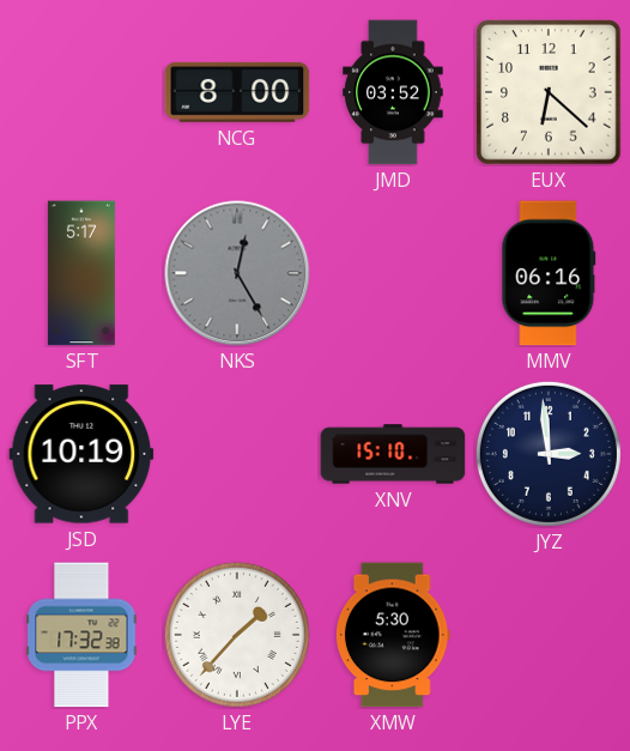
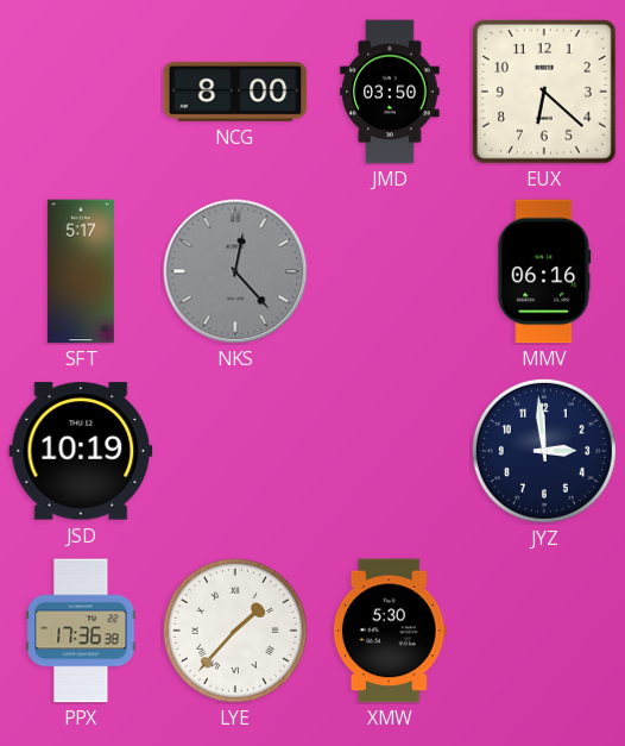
JMD: 03:52 -> 03:50 (390, 92)
NKS: 12:25 -> 12:23 (235, 271)
XNV: 15:10 -> none (393, 454)
PPX: 17:32 -> 17:36 (81, 631)
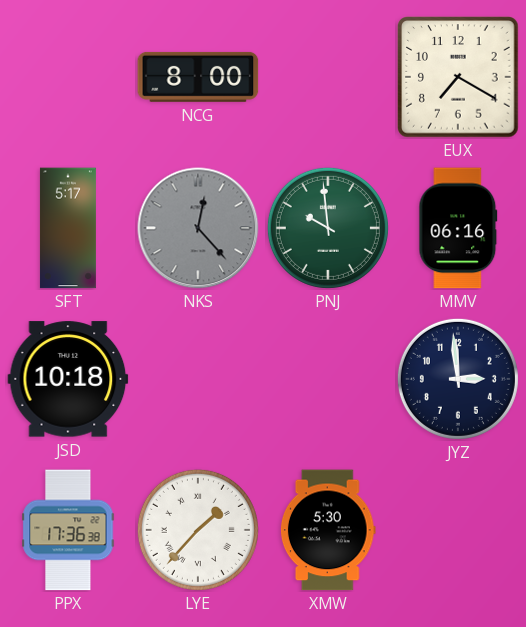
JMD: 03:50 -> none (390, 92)
EUX: 6:22 -> 7:20 (458, 77)
PNJ: none -> 9:59 (328, 228)
JSD: 10:19 -> 10:18 (68, 379)
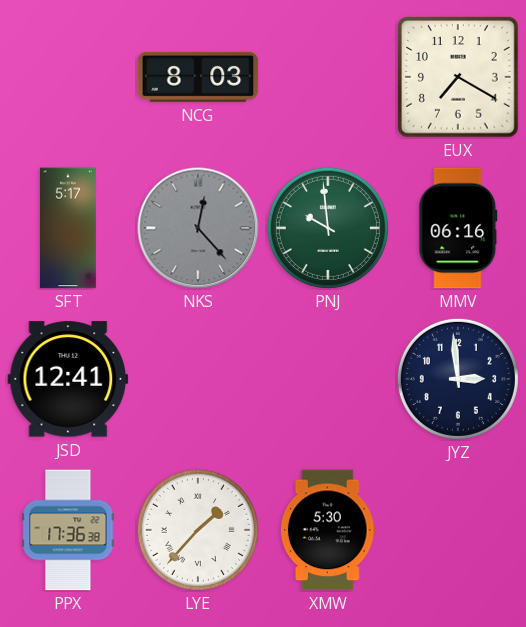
NCG: 8:00 -> 8:03 (198, 77)
JSD: 10:18 -> 12:41 (68, 379)
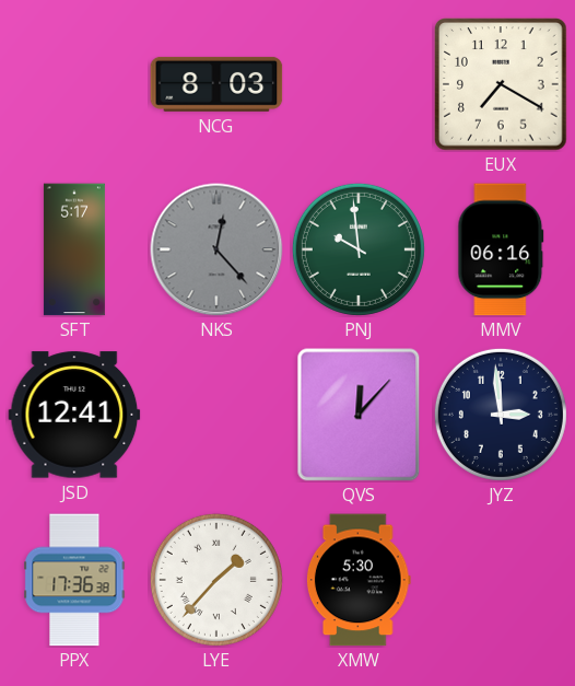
QVS: none -> 12:07 (359, 415)
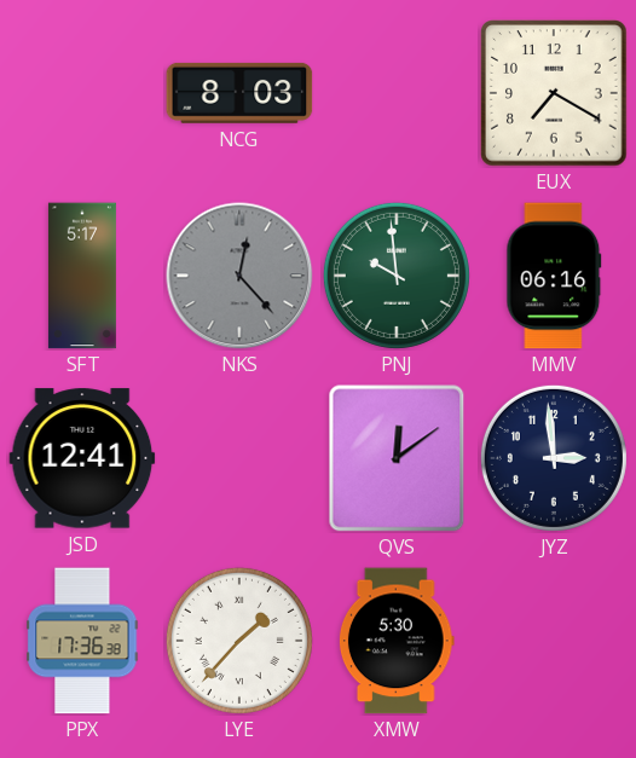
QVS: 12:07 -> 12:09 (397, 458)
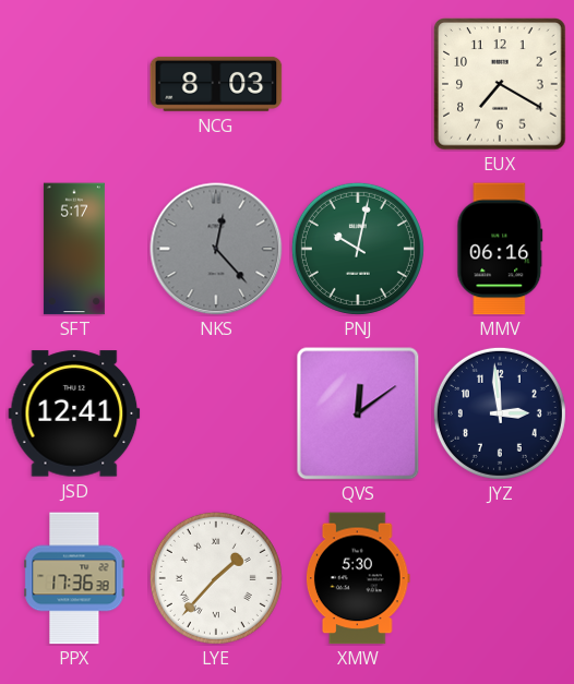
PNJ: 9:59 -> 10:02 (358, 249)
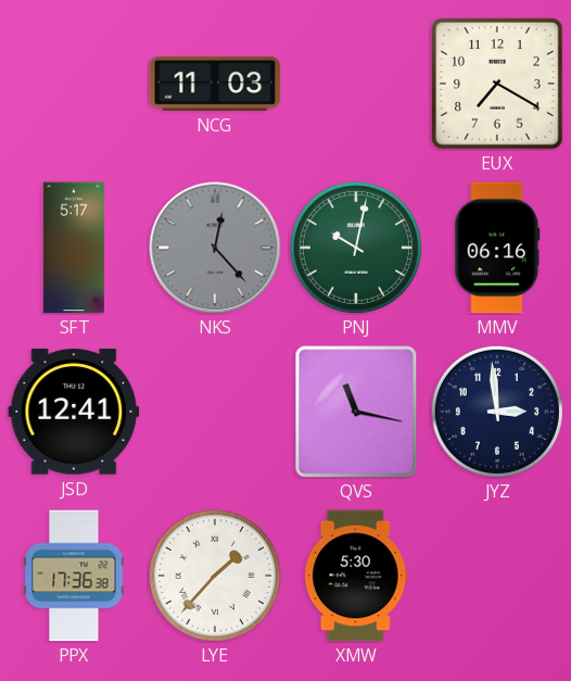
NCG: 8:03 -> 11:03 (215, 84)
QVS: 12:09 -> 11:17 (356, 412)
